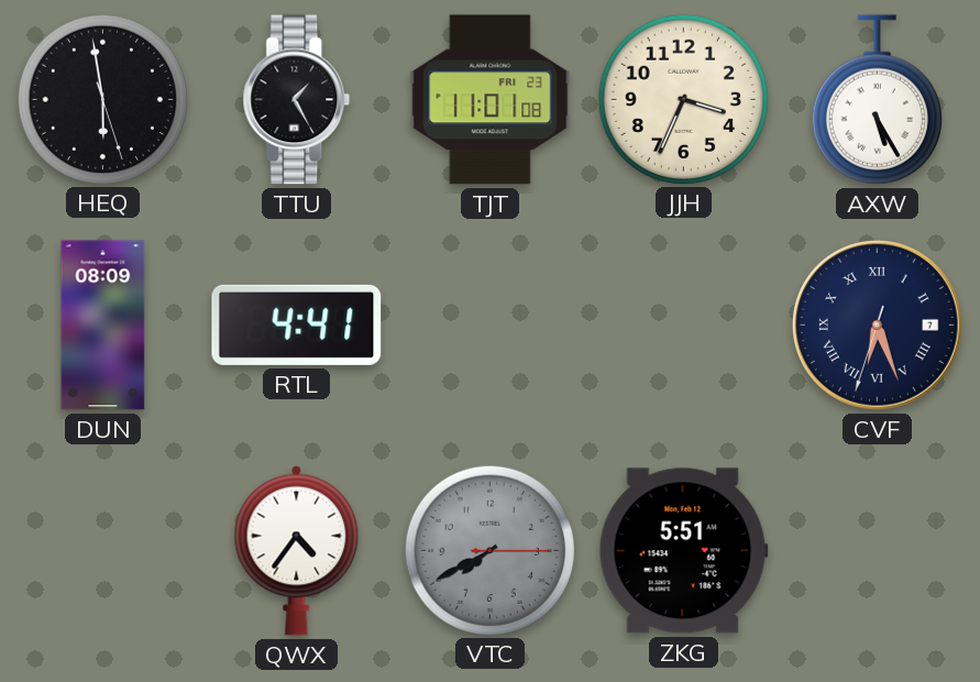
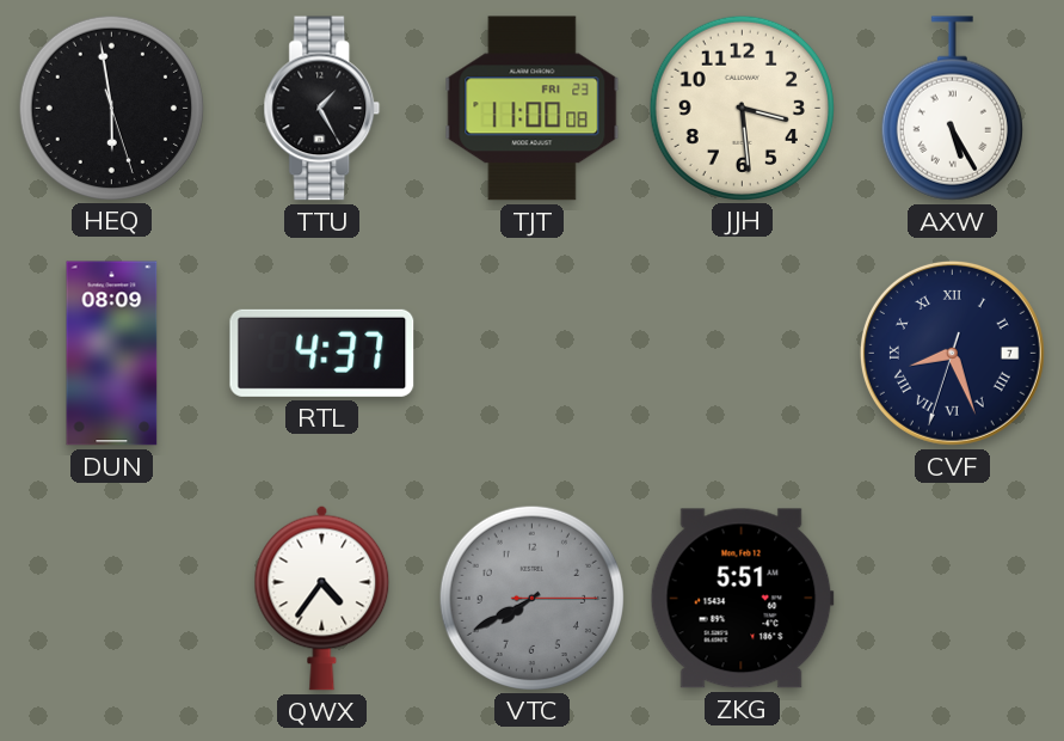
TJT: 11:01 -> 11:00 (533, 109)
JJH: 3:34 -> 3:29 (742, 108)
RTL: 4:41 -> 4:37 (322, 353)
CVF: 6:26 -> 8:26 (952, 353)
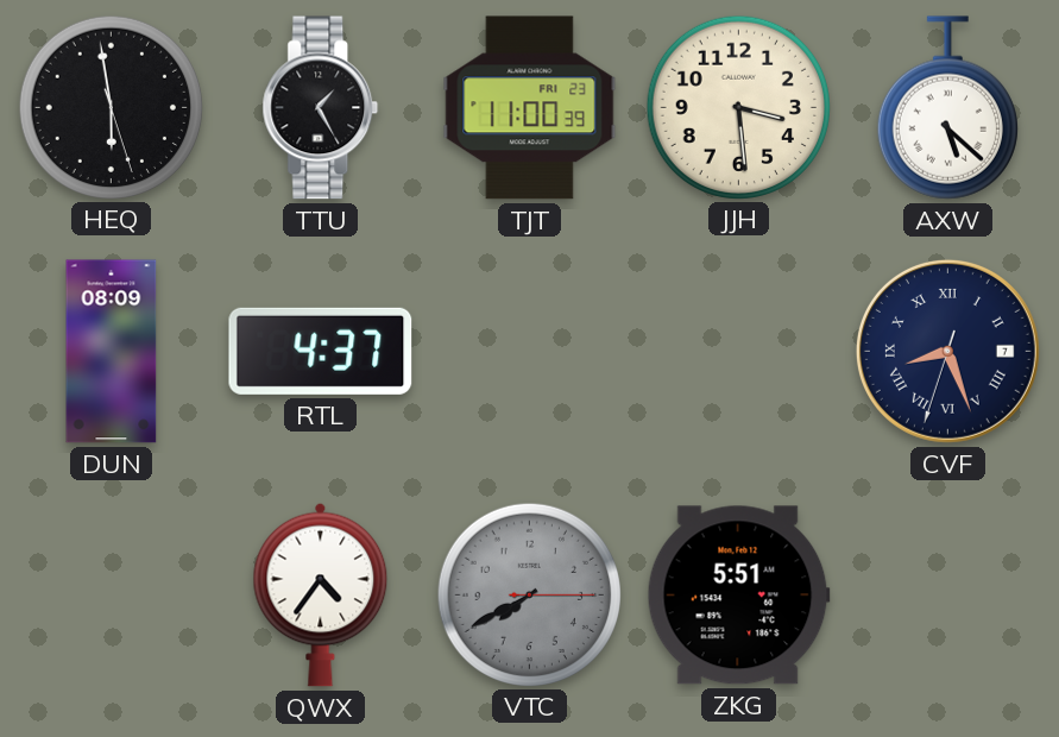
TJT: 11:00:08 -> 11:00:39 (530, 108)
AXW: 5:25 -> 5:22 (947, 108)
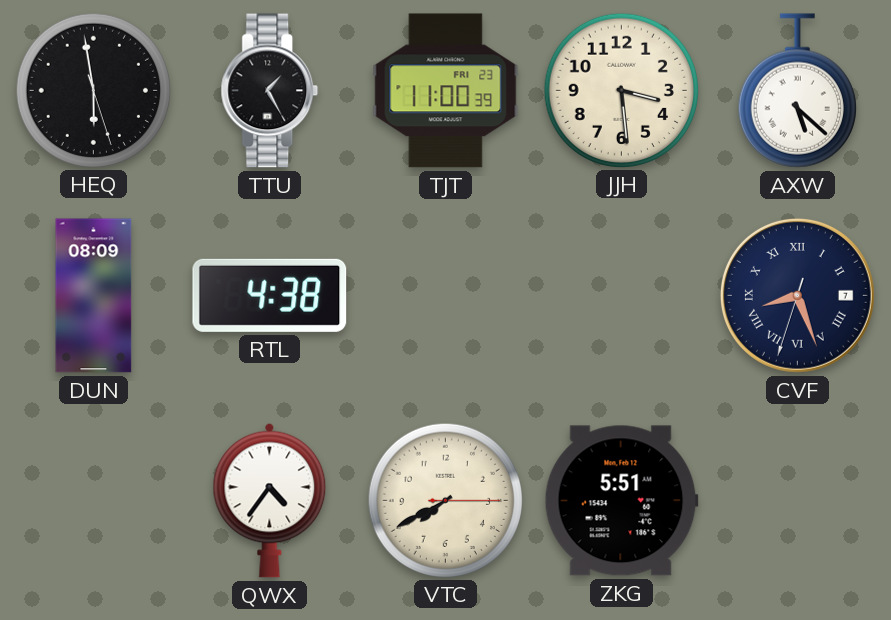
RTL: 4:37 -> 4:38 (270, 295)
VTC dial: grey -> cream (445, 500)
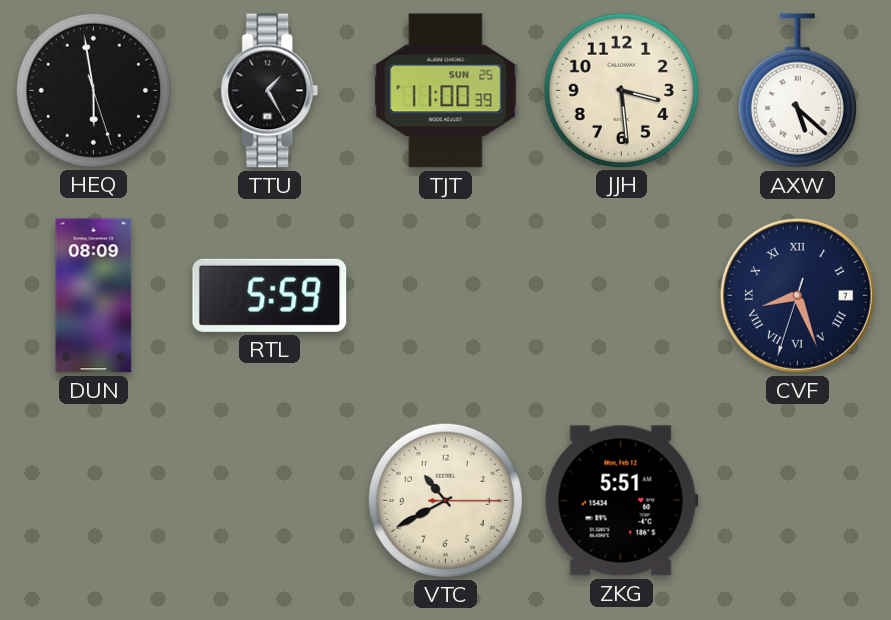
TJT date: FRI 23 -> SUN 25 (446, 91)
RTL: 4:38 -> 5:59 (270, 295)
QWX: 4:36 -> none (270, 500)
VTC: 7:40 -> 10:40 (445, 500)
